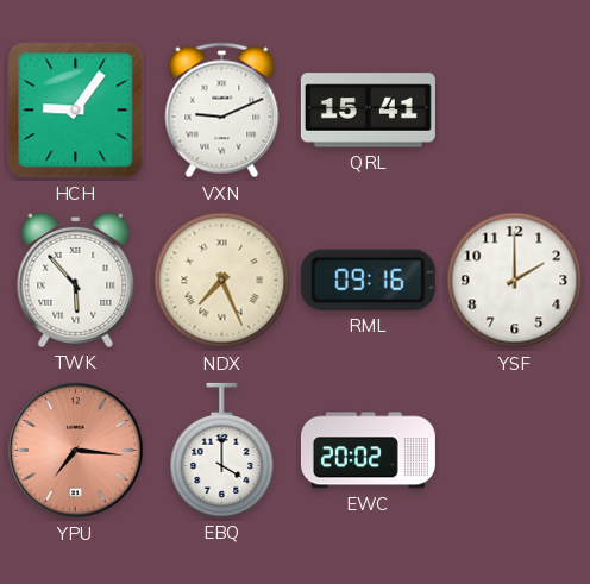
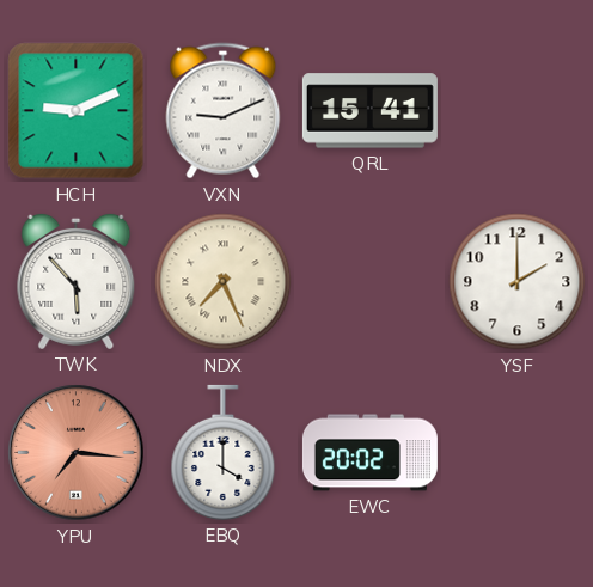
HCH: 9:06 -> 9:11 (77, 111)
RML: 09:16 -> none (368, 280)
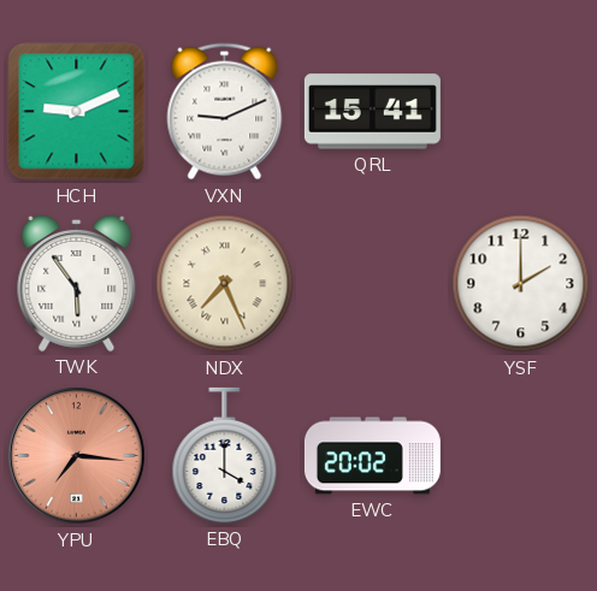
TWK: 5:53 -> 5:54 (77, 283)
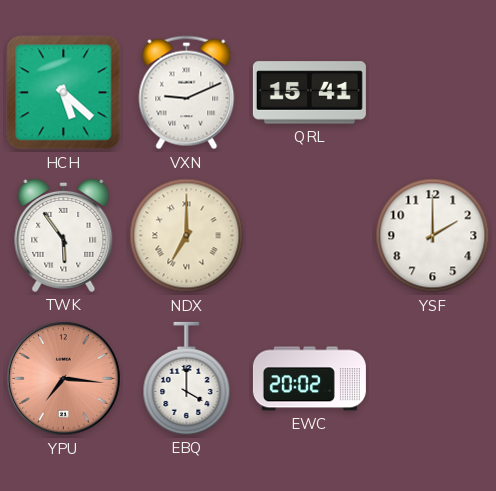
HCH: 9:11 -> 5:22 (64, 93)
NDX: 7:26 -> 7:00 (187, 236)
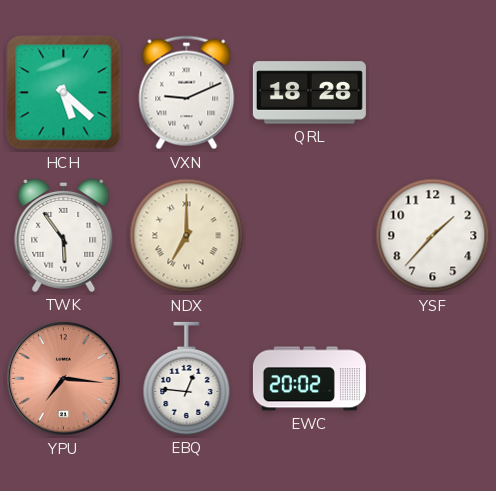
QRL: 15:41 -> 18:28 (309, 93)
YSF: 2:00 -> 1:37 (433, 236)
EBQ: 4:00 -> 12:46 (187, 378)
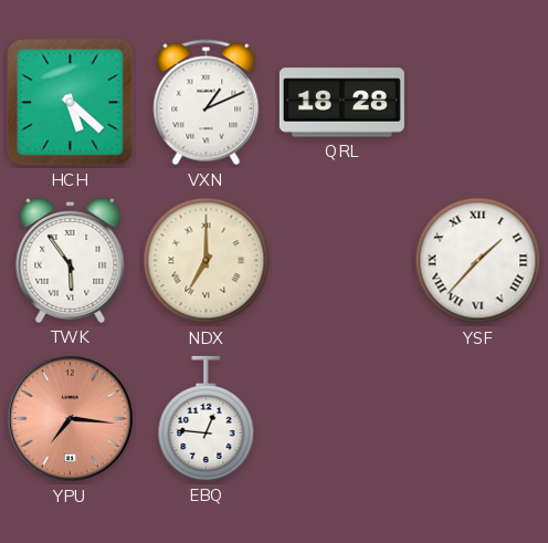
VXN: 9:11 -> 1:11 (207, 103)
YSF numerals: Arabic -> Roman (478, 261)
EWC: 20:02 -> none (309, 379)
